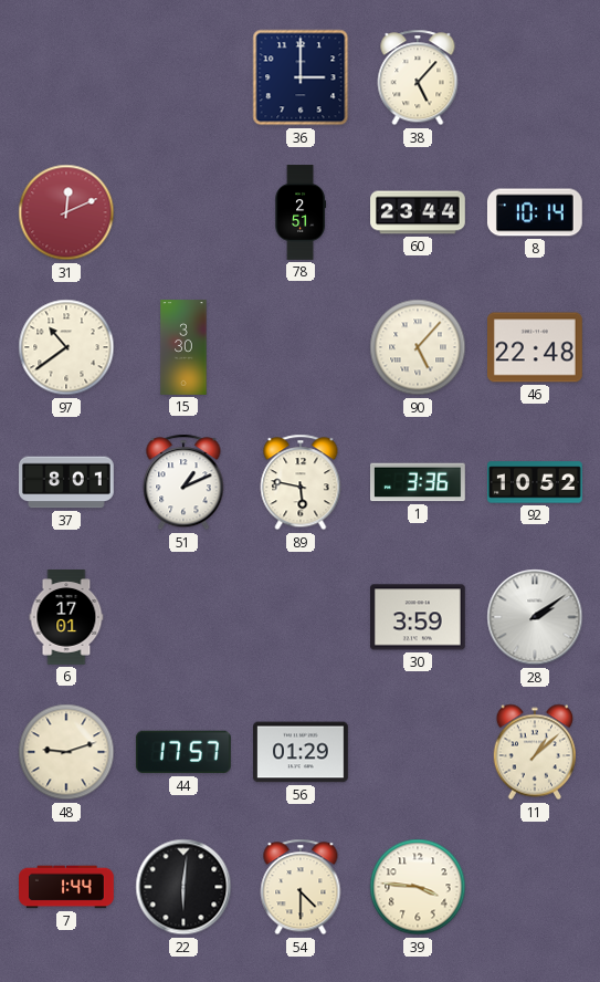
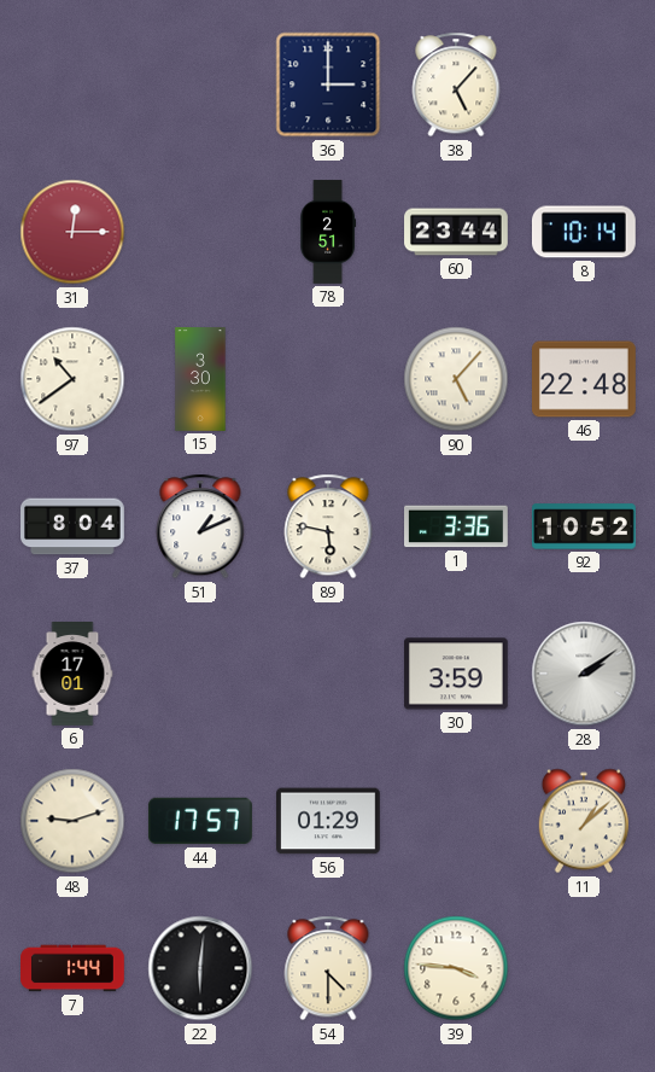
31: 12:11 -> 12:15 (72, 232)
37: 8:01 -> 8:04 (74, 526)
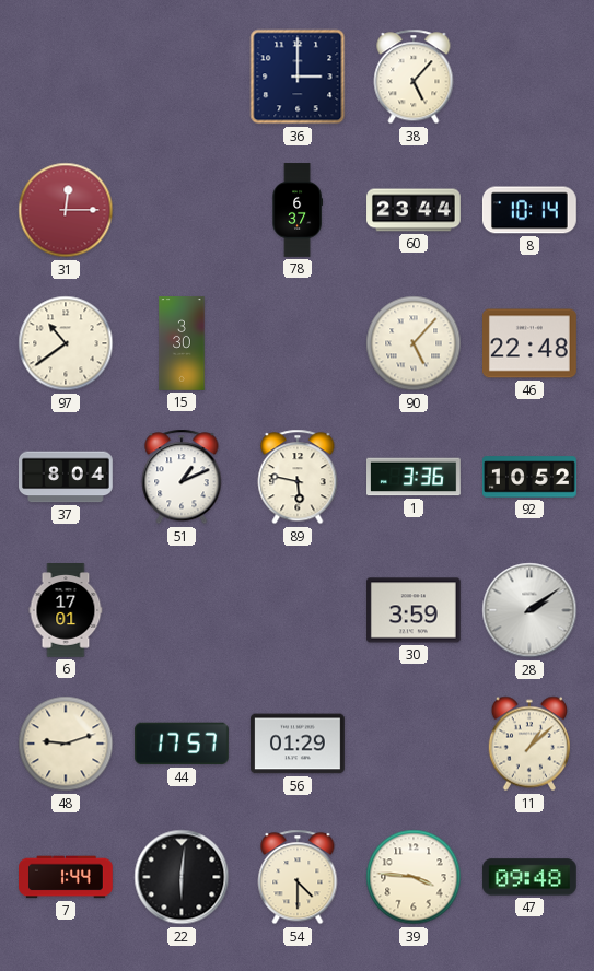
78: 2:51 -> 6:37 (298, 210)
47: none -> 09:48 (529, 877)
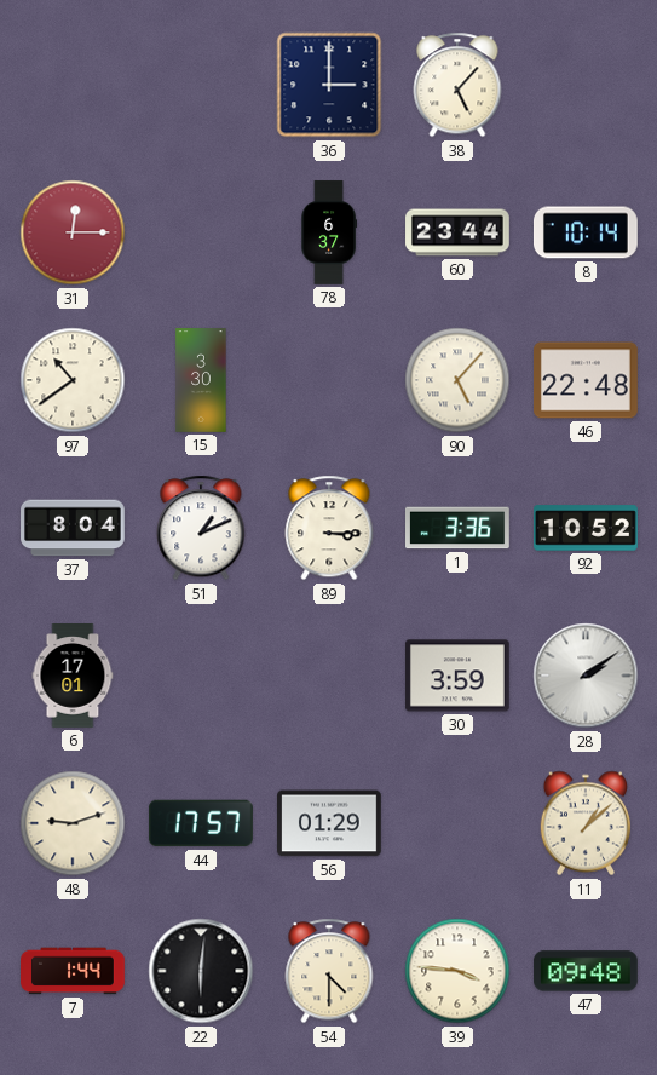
89: 5:47 -> 3:15 (329, 528)
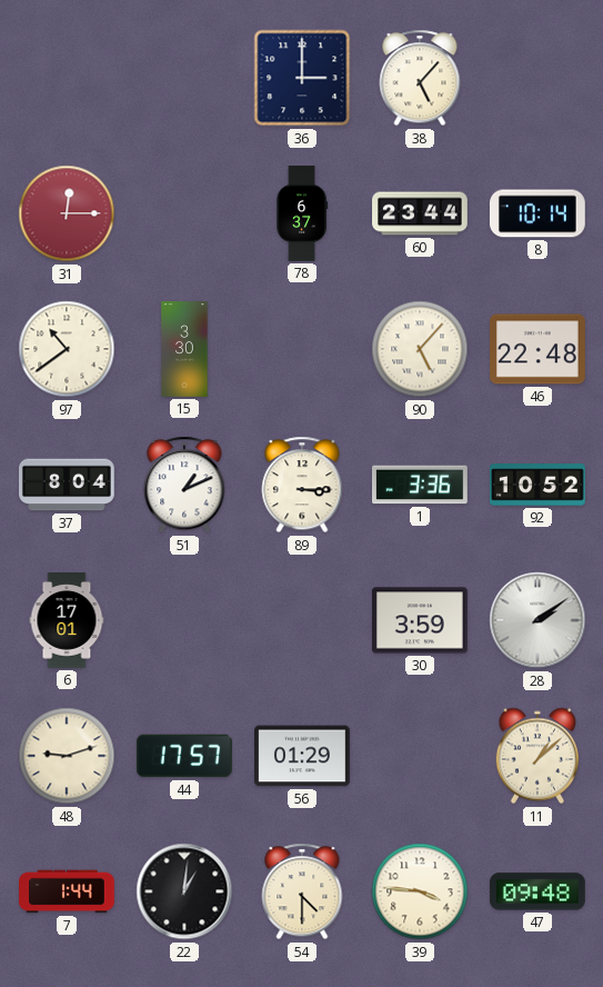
22: 6:01 -> 1:01 (184, 891)
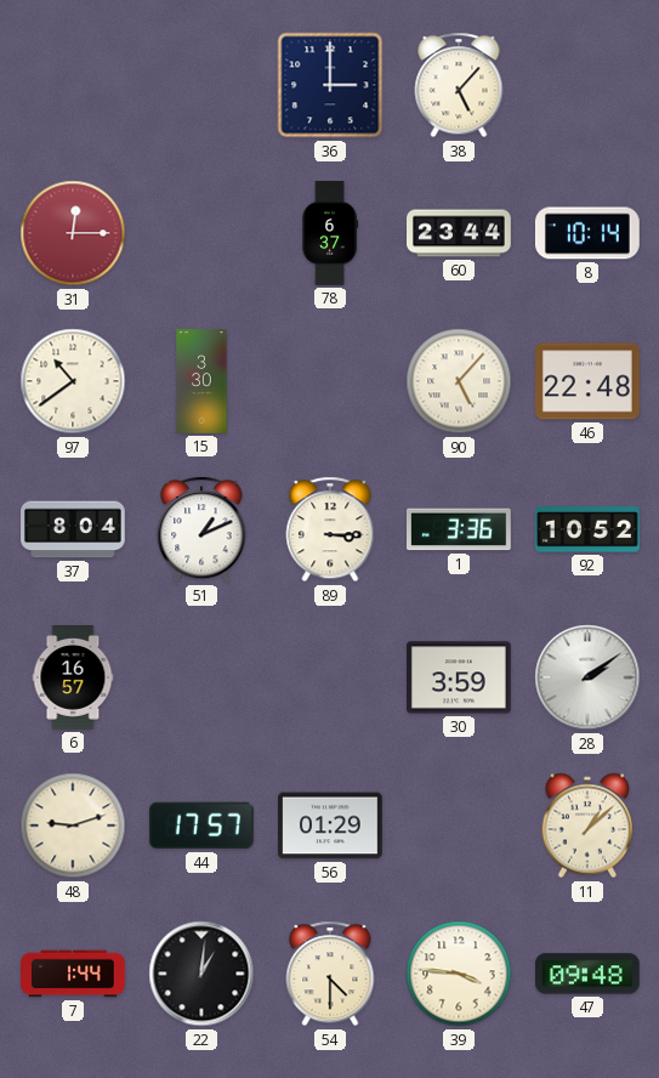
6: 17:01 -> 16:57 (73, 677)
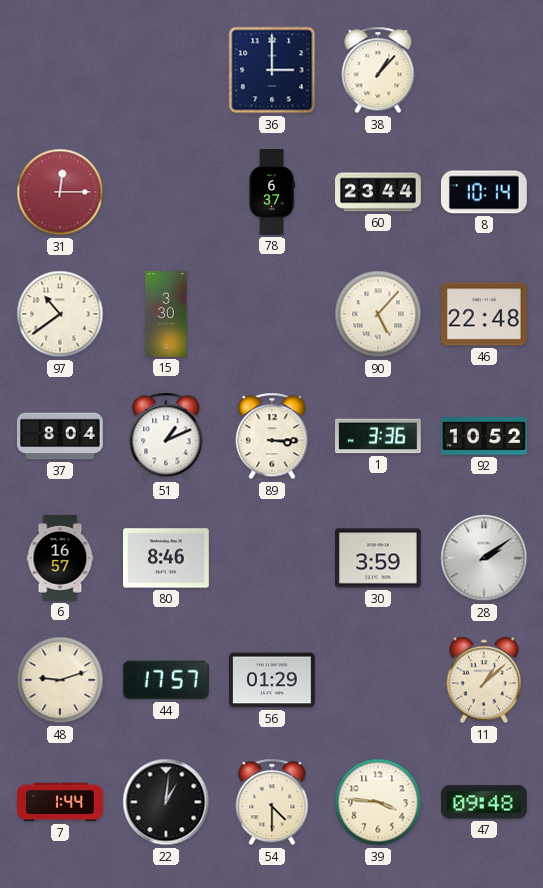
38: 5:07 -> 1:07 (378, 70)
80: none -> 8:46 (167, 558)
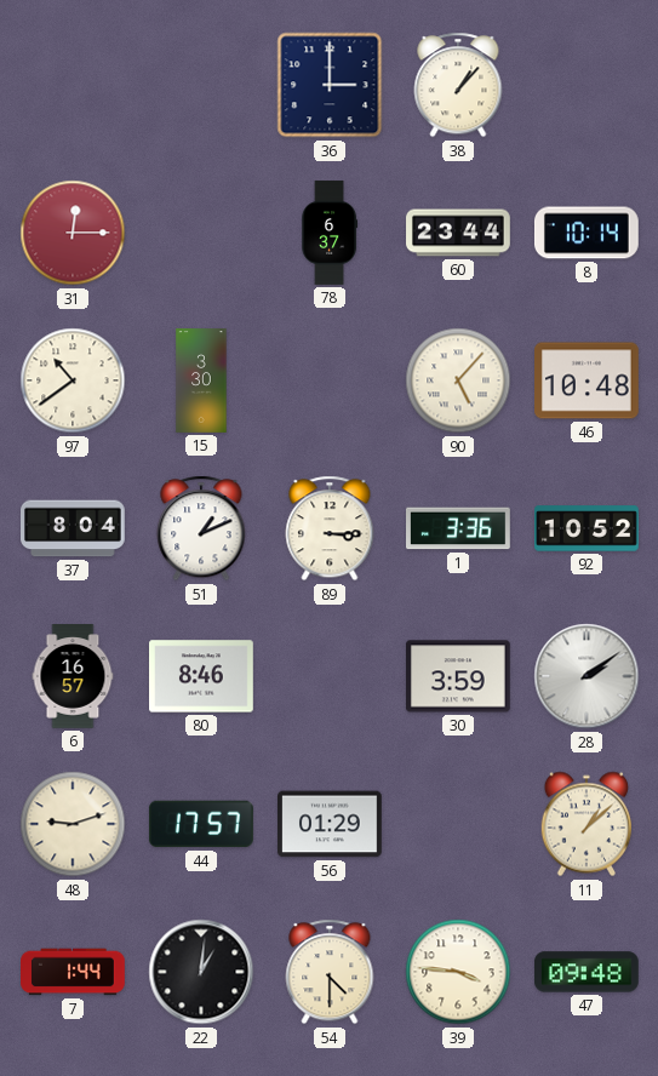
46: 22:48 -> 10:48 (588, 380)
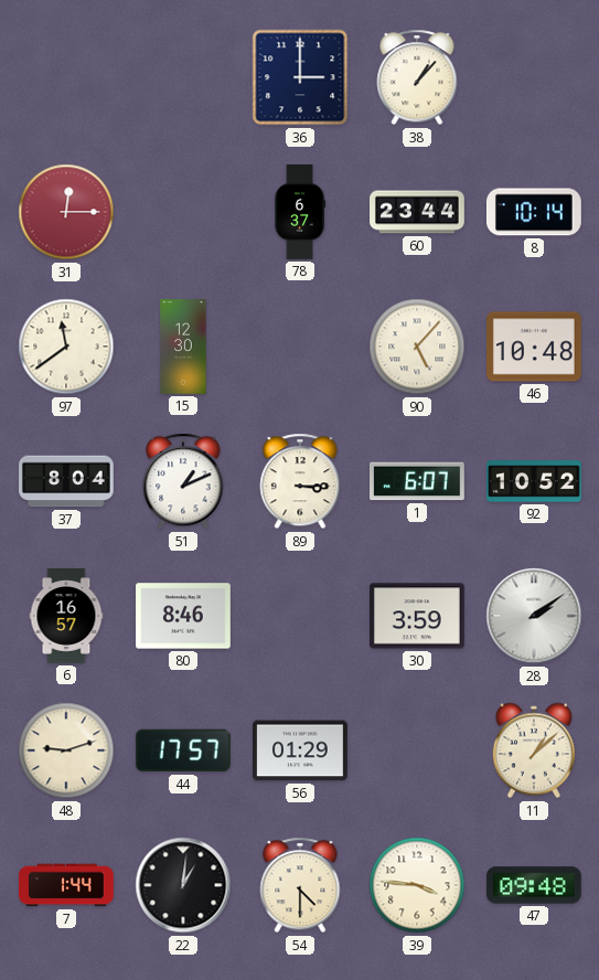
97: 10:39 -> 11:39 (66, 347)
15: 3:30 -> 12:30 (183, 347)
1: 3:36 -> 6:07 (418, 481)
